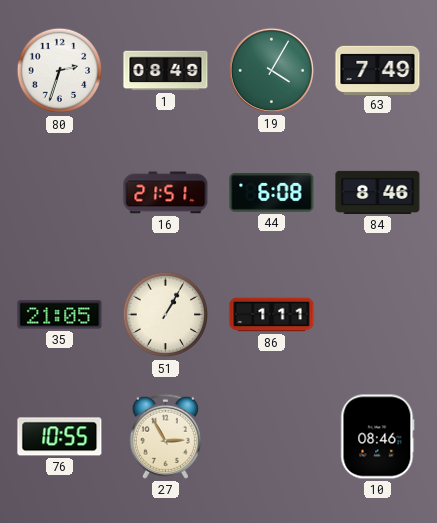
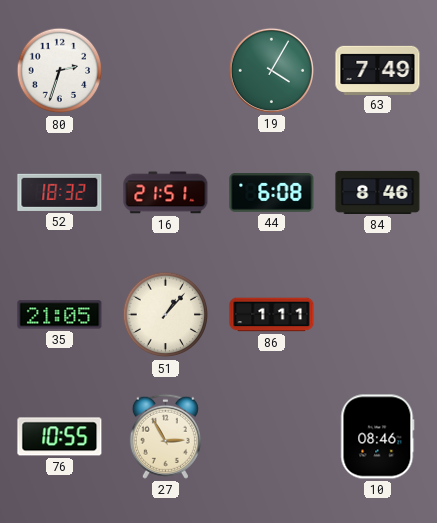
1: 08:49 -> none (166, 71)
52: none -> 18:32 (60, 192)
51: 1:05 -> 1:07 (166, 315)
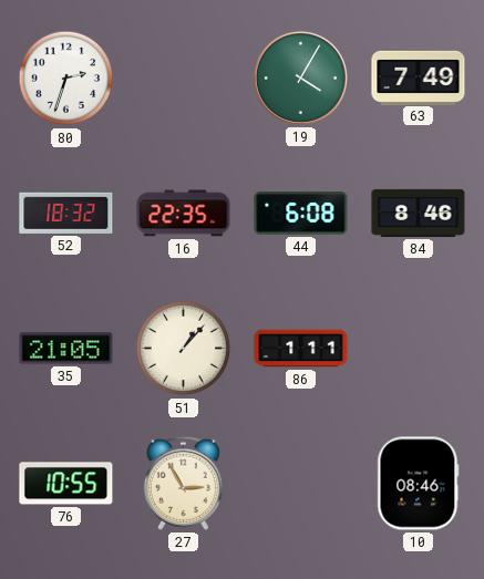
16: 21:51 -> 22:35 (184, 214)
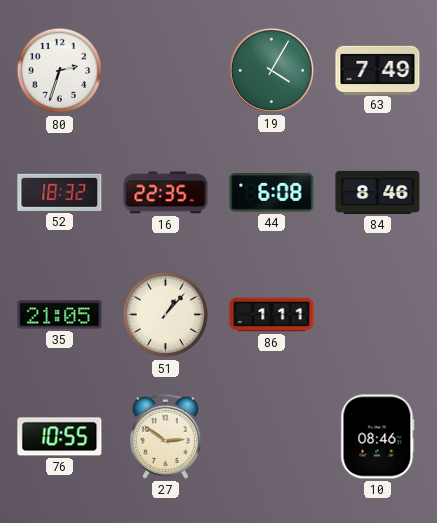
27: 2:55 -> 2:51 (165, 436)
